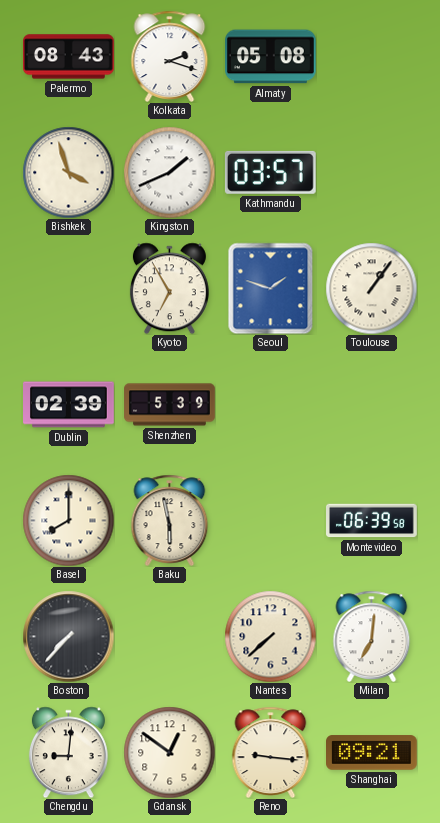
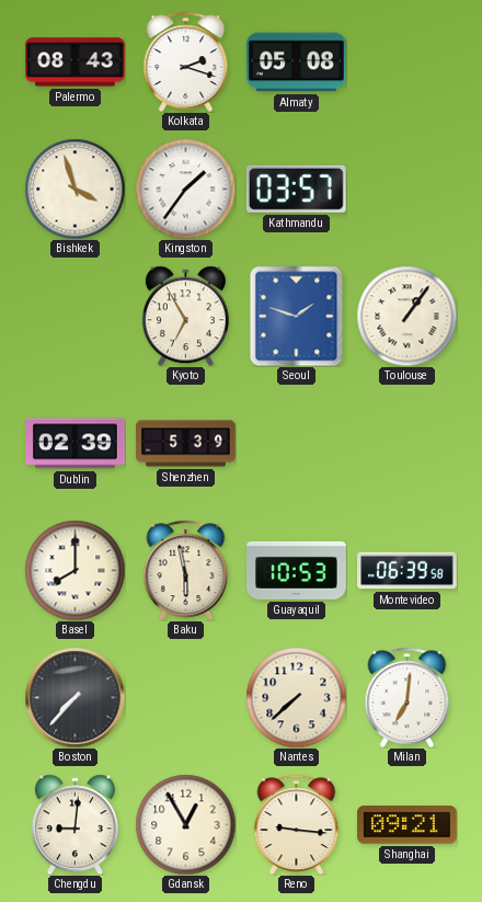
Kingston: 1:41 -> 1:36 (185, 189)
Guayaquil: none -> 10:53 (297, 570)
Gdansk: 12:51 -> 12:55 (185, 824)
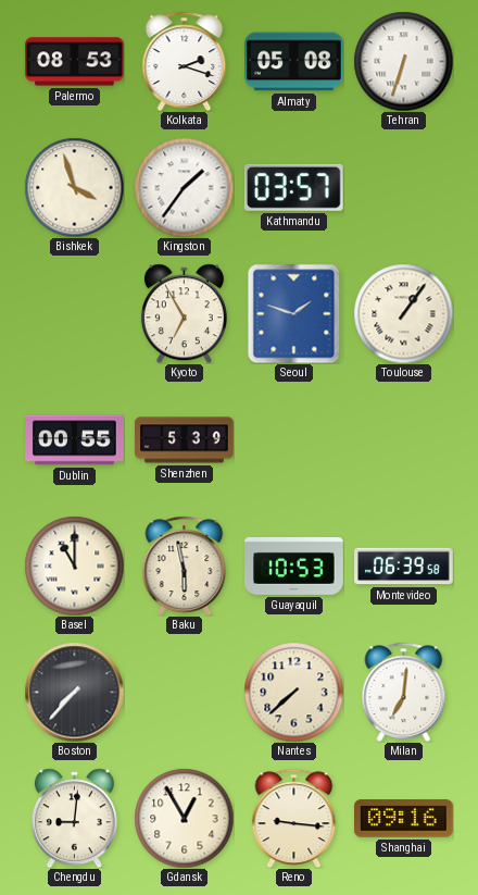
Palermo: 08:43 -> 08:53 (75, 62)
Tehran: none -> 6:33 (403, 61)
Dublin: 02:39 -> 00:55 (75, 440)
Basel: 8:00 -> 11:00 (74, 565)
Shanghai: 09:21 -> 09:16 (404, 819)
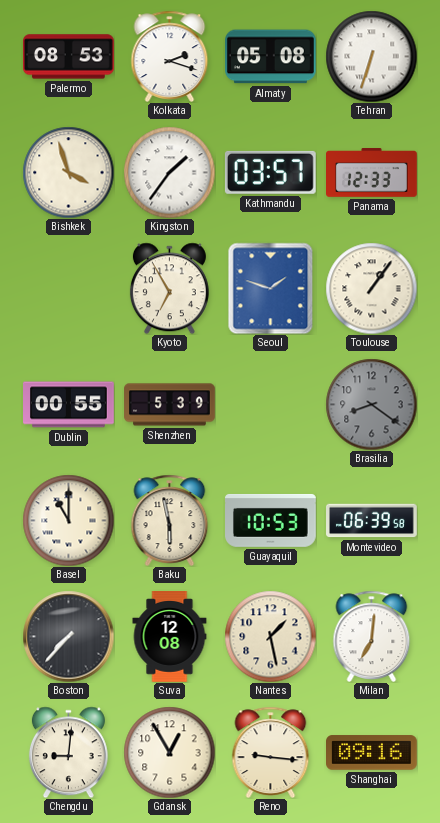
Panama: none -> 12:33 (372, 173)
Brasilia: none -> 8:21 (371, 404)
Suva: none -> 12:08 (170, 637)
Nantes: 7:38 -> 1:28 (270, 636)
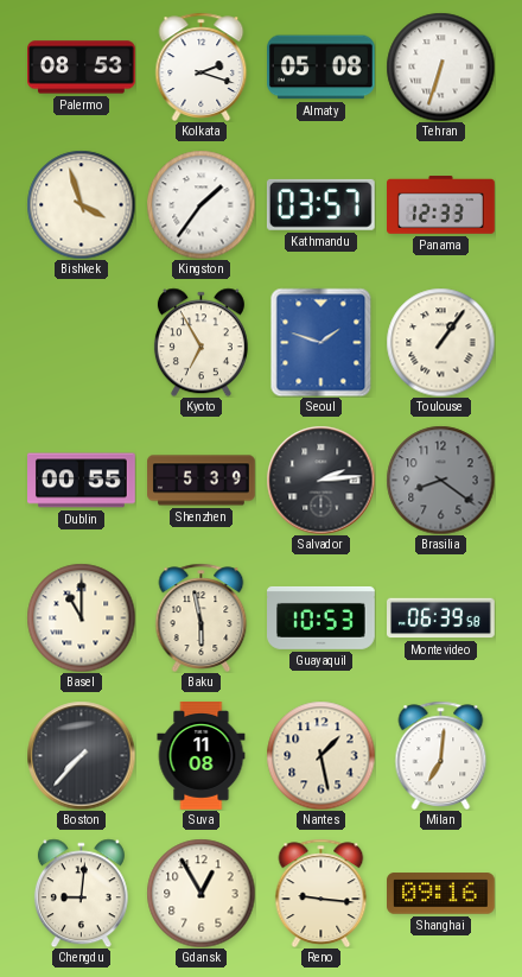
Salvador: none -> 2:14 (320, 480)
Suva: 12:08 -> 11:08 (202, 756)
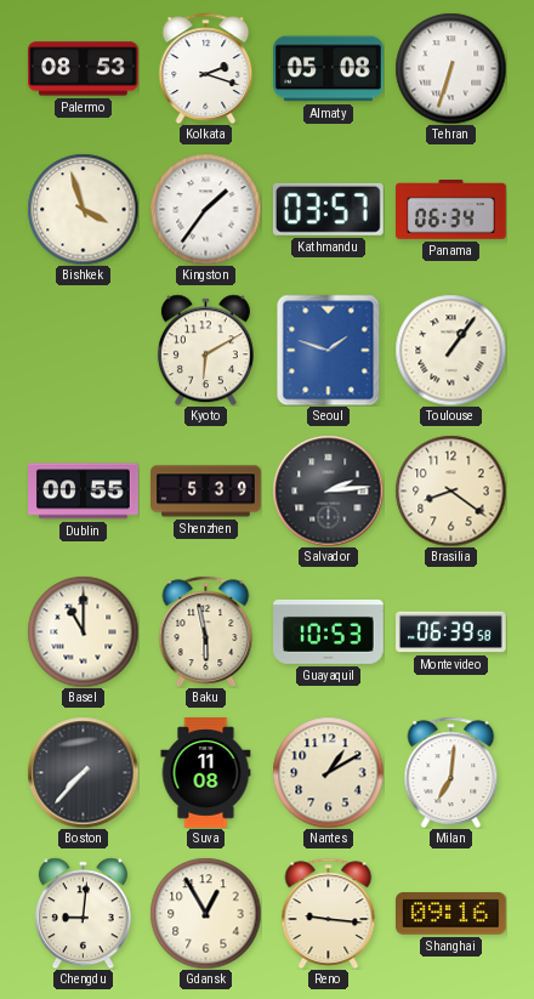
Panama: 12:33 -> 06:34 (451, 210)
Kyoto: 6:55 -> 6:10 (205, 350)
Brasilia dial: grey -> cream (450, 490)
Nantes: 1:28 -> 1:10 (328, 772)
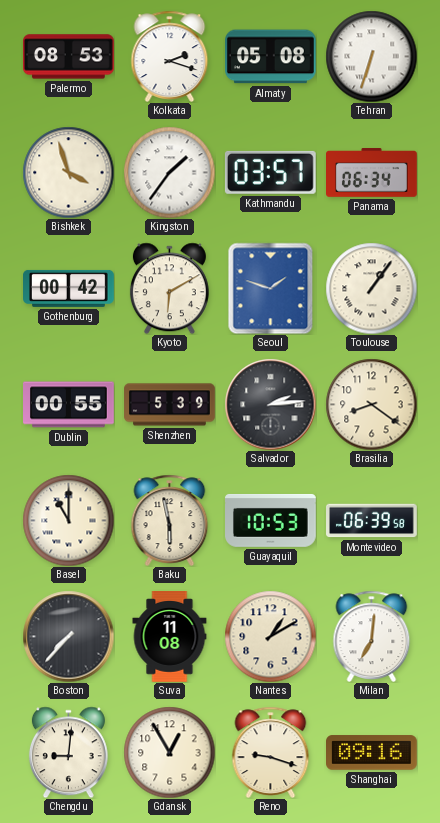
Gothenburg: none -> 00:42 (69, 288)
Reno: 9:16 -> 9:18 (271, 752)
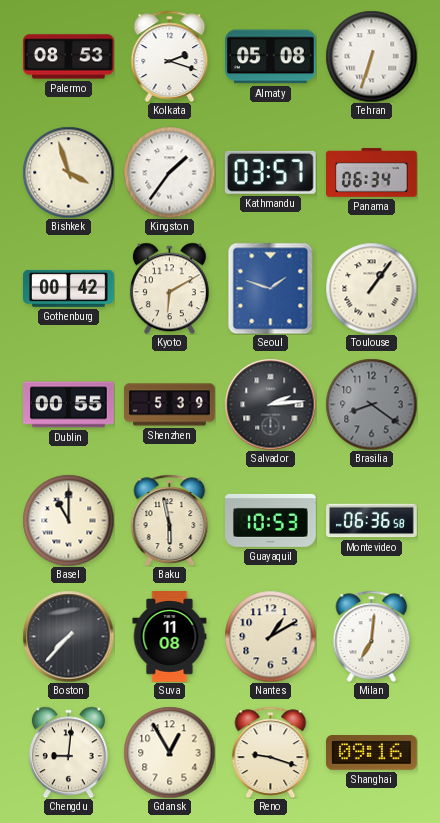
Brasilia dial: cream -> grey (371, 404)
Montevideo: 06:39 -> 06:36 (372, 521)
